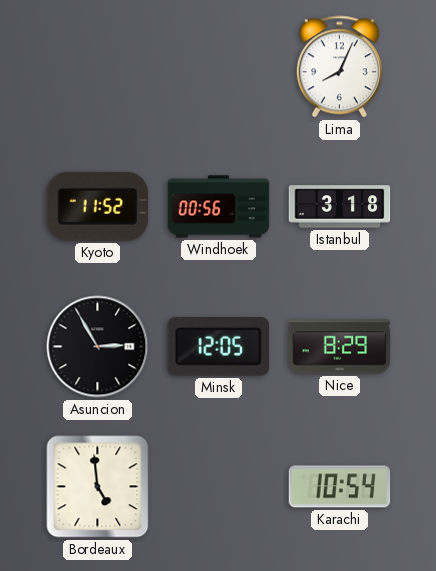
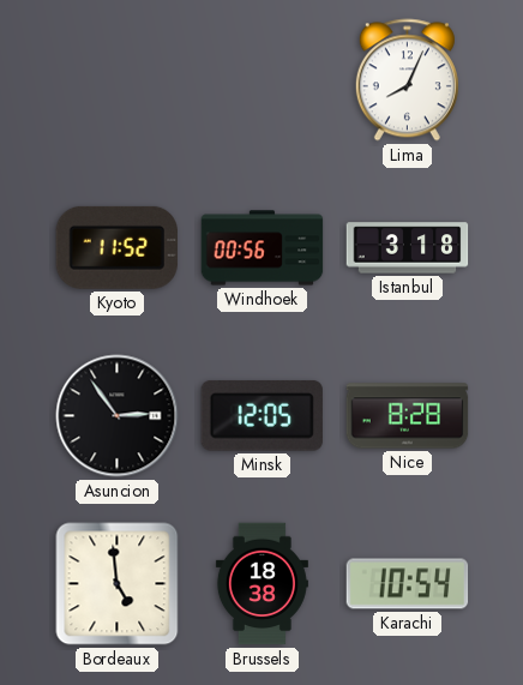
Asuncion: 2:55 -> 2:54 (118, 416)
Nice: 8:29 -> 8:28 (408, 416)
Brussels: none -> 18:38 (261, 584)
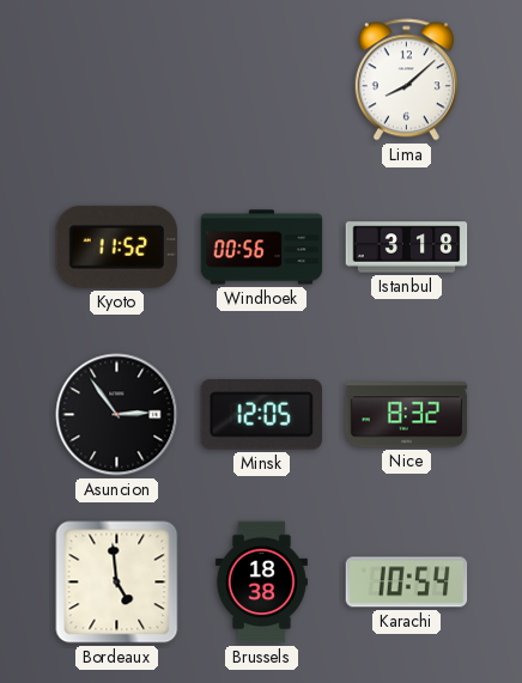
Lima: 8:04 -> 8:08 (406, 80)
Nice: 8:28 -> 8:32 (407, 415)
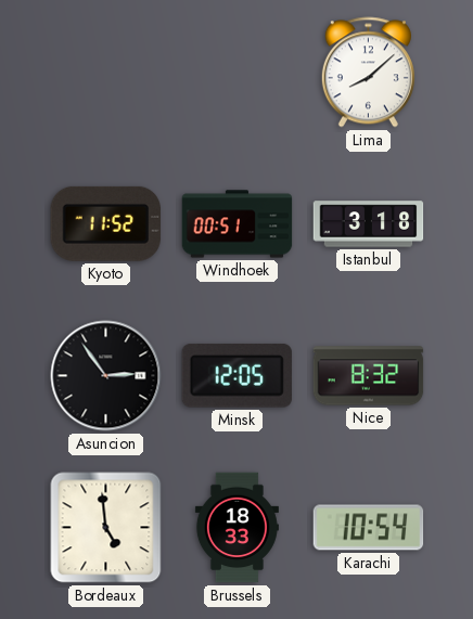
Windhoek: 00:56 -> 00:51 (238, 224)
Brussels: 18:38 -> 18:33 (237, 528)
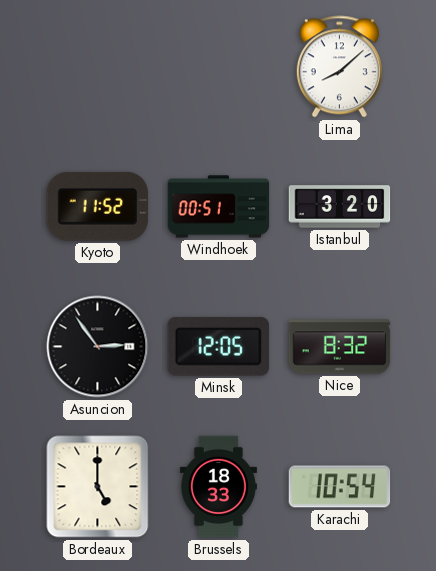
Istanbul: 3:18 -> 3:20 (340, 207)
Bordeaux: 4:59 -> 5:00 (98, 487)
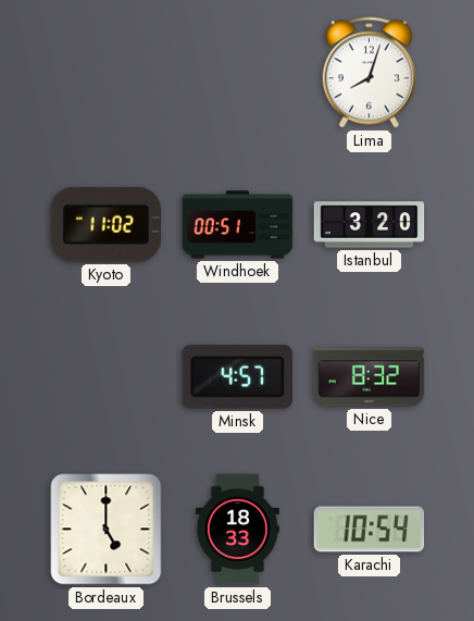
Lima: 8:08 -> 8:03 (369, 73)
Kyoto: 11:52 -> 11:02 (105, 224)
Asuncion: 2:54 -> none (98, 347)
Minsk: 12:05 -> 4:57 (237, 376)
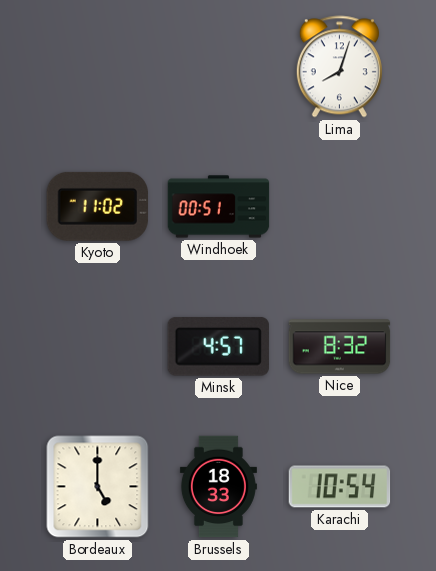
Istanbul: 3:20 -> none (370, 225)
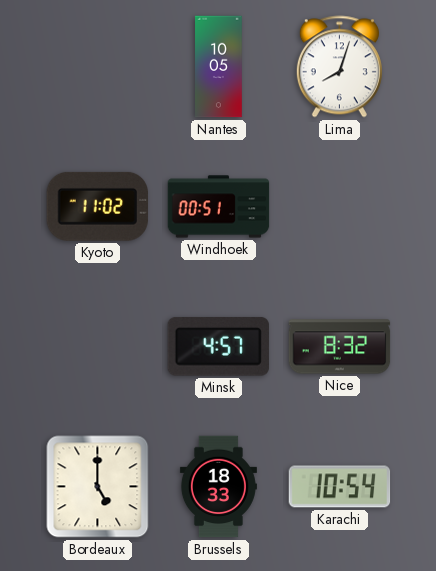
Nantes: none -> 10:05 (219, 67)
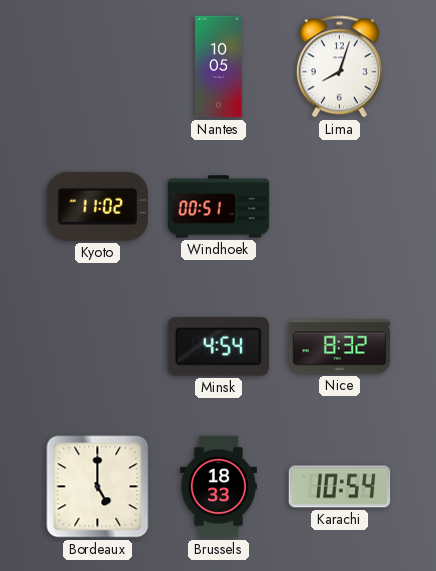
Minsk: 4:57 -> 4:54 (218, 346)
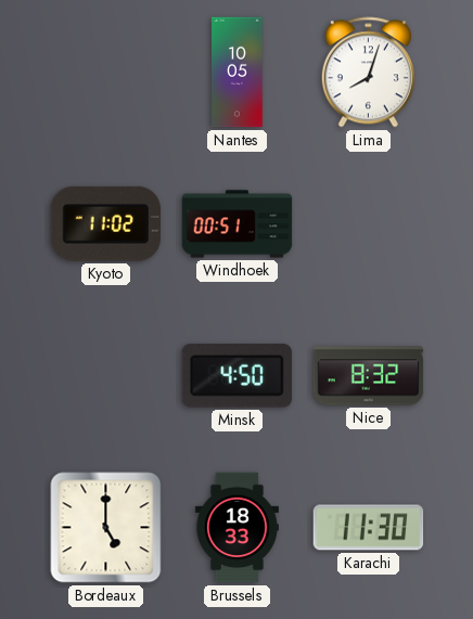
Minsk: 4:54 -> 4:50 (237, 375)
Karachi: 10:54 -> 11:30 (369, 528)
